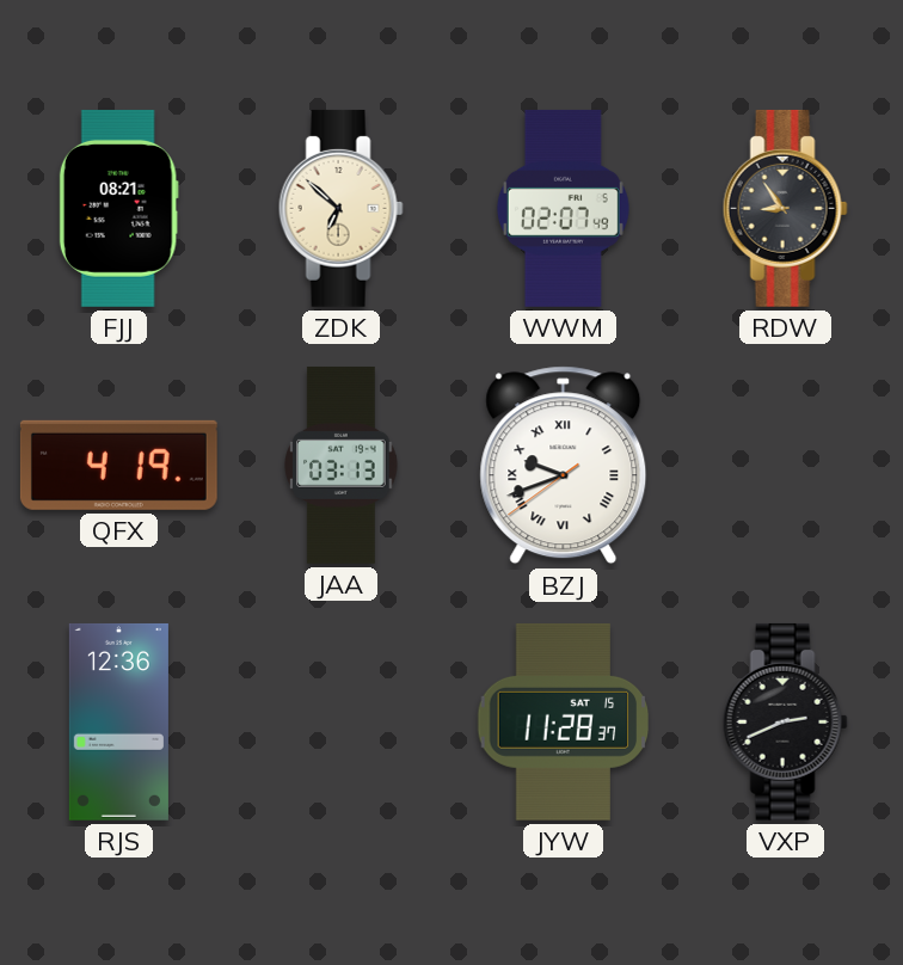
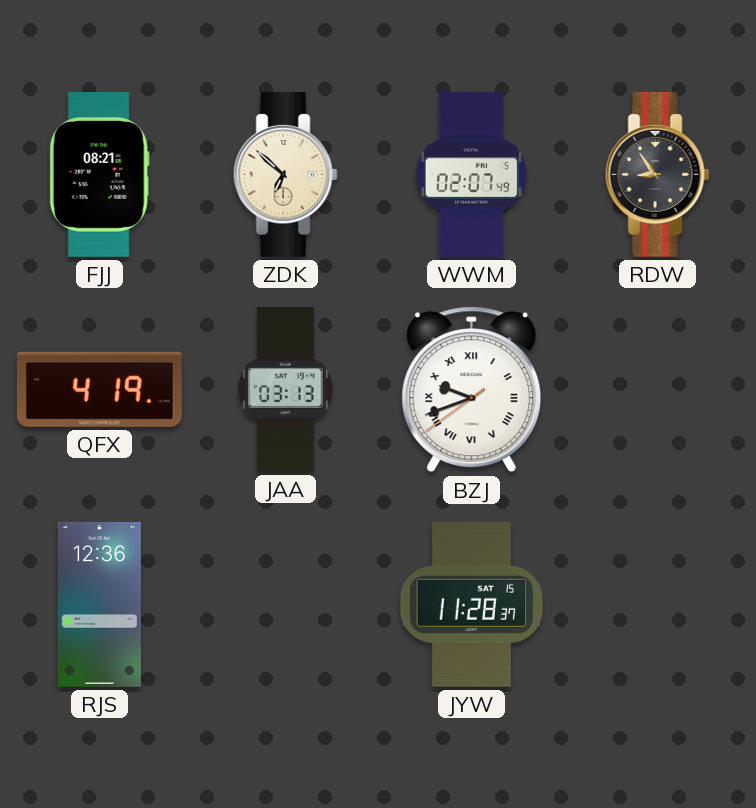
VXP: 2:41 -> none (785, 721)
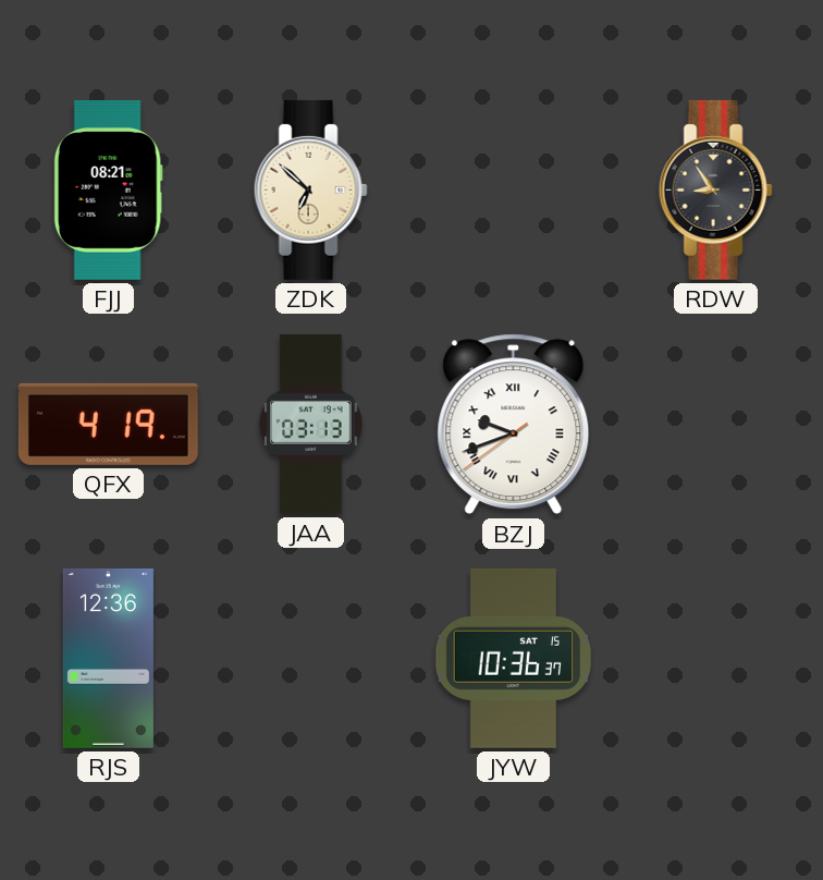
WWM: 02:07 -> none (471, 174)
JYW: 11:28 -> 10:36 (514, 658)
